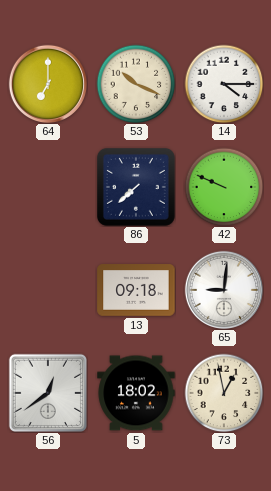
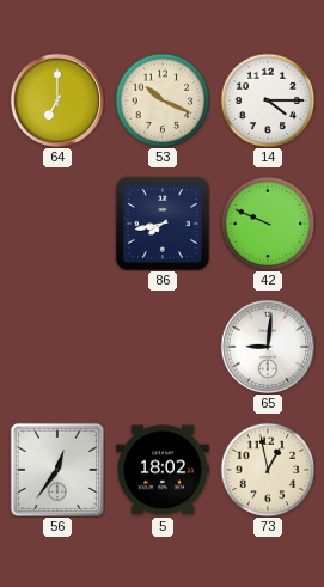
86: 7:38 -> 7:43 (163, 224)
13: 09:18 -> none (136, 290)
56: 12:39 -> 12:36 (56, 469)
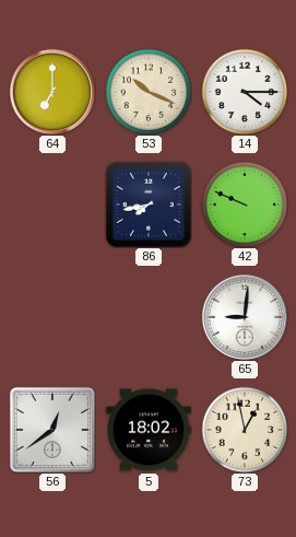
56: 12:36 -> 12:39 (51, 429)
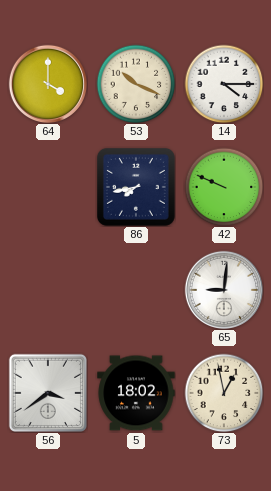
64: 7:00 -> 4:00 (47, 83)
56: 12:39 -> 3:39 (47, 392)
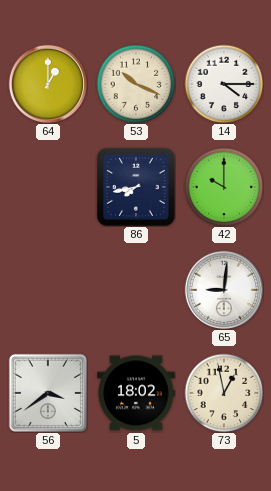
64: 4:00 -> 1:00 (47, 83)
42: 9:49 -> 10:00 (224, 187)
